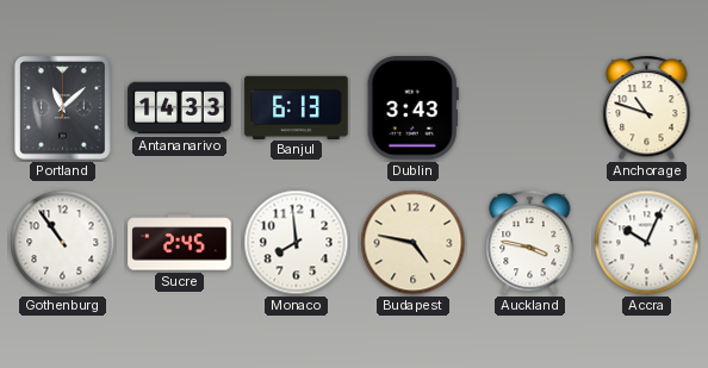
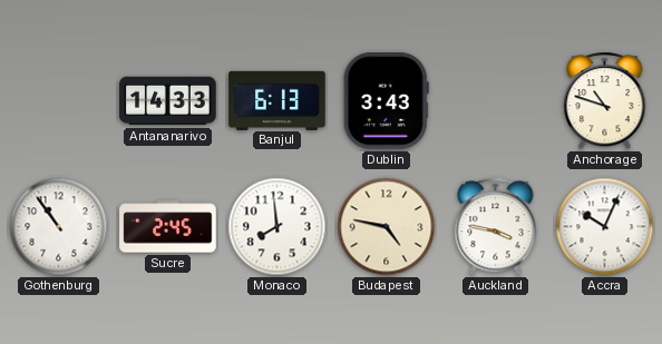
Portland: 11:08 -> none (63, 108)
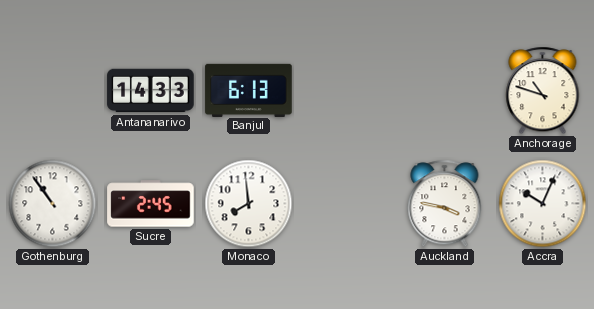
Dublin: 3:43 -> none (386, 101)
Budapest: 4:47 -> none (387, 227)
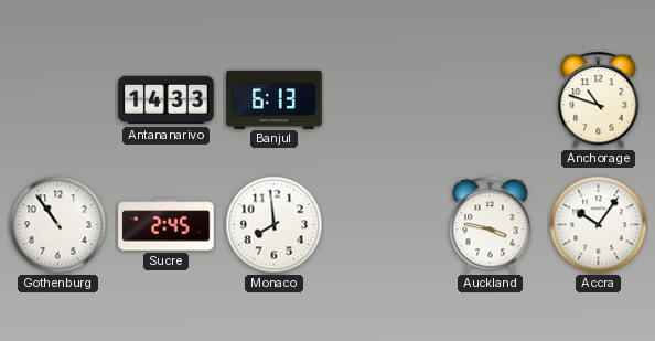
Accra: 10:04 -> 10:06 (599, 225)
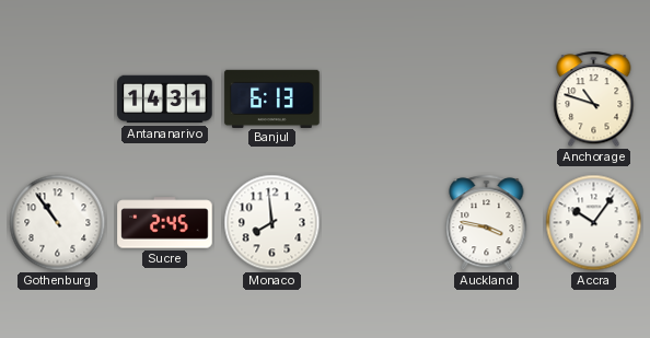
Antananarivo: 14:33 -> 14:31 (165, 100)
